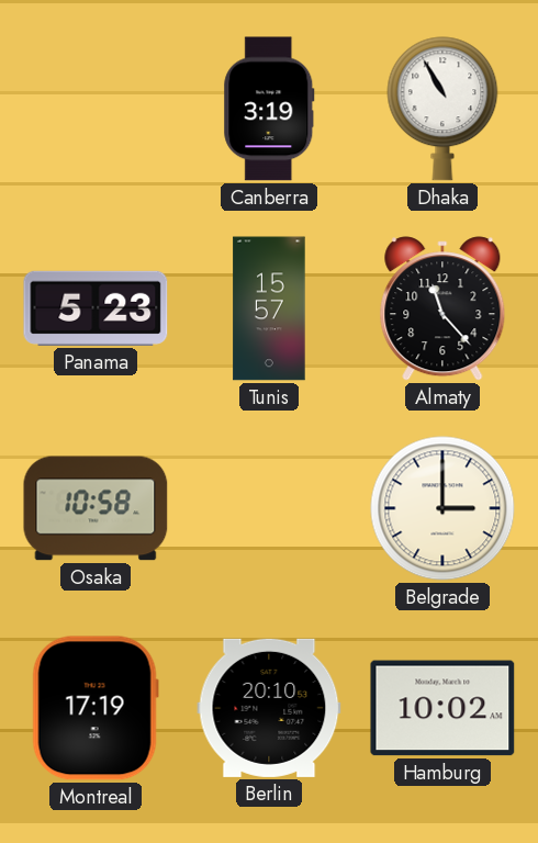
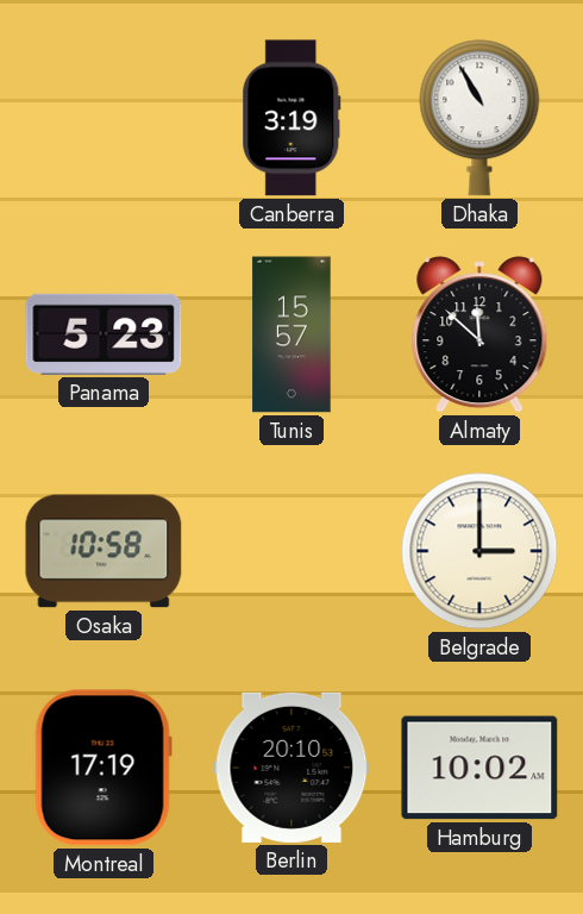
Almaty: 11:23 -> 11:52 (479, 334)
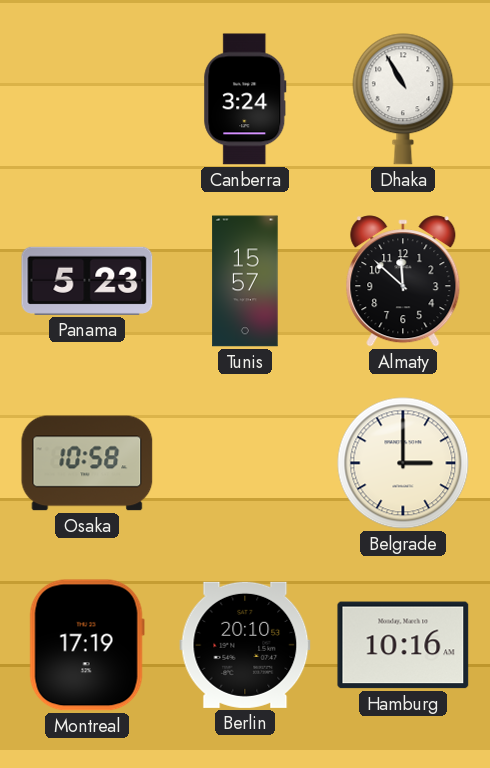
Canberra: 3:19 -> 3:24 (245, 99)
Hamburg: 10:02 -> 10:16 (403, 645)
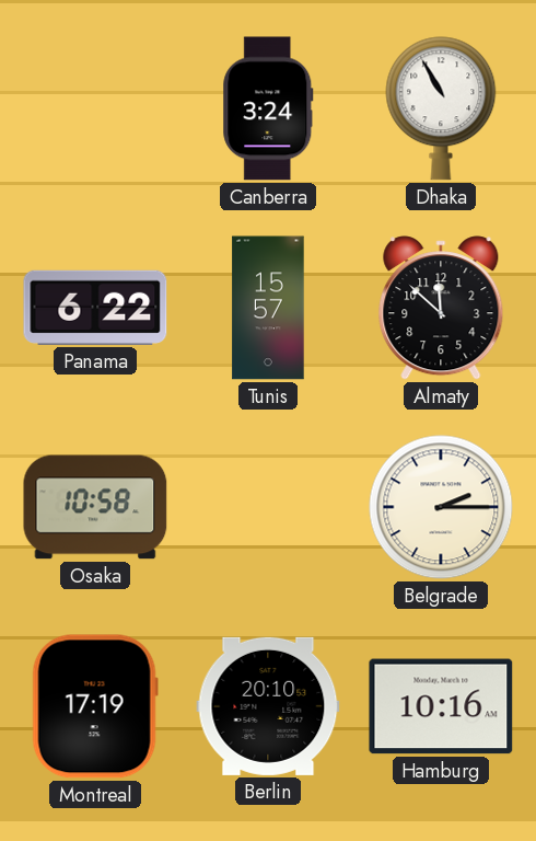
Panama: 5:23 -> 6:22 (95, 308)
Belgrade: 3:00 -> 2:15 (441, 507)
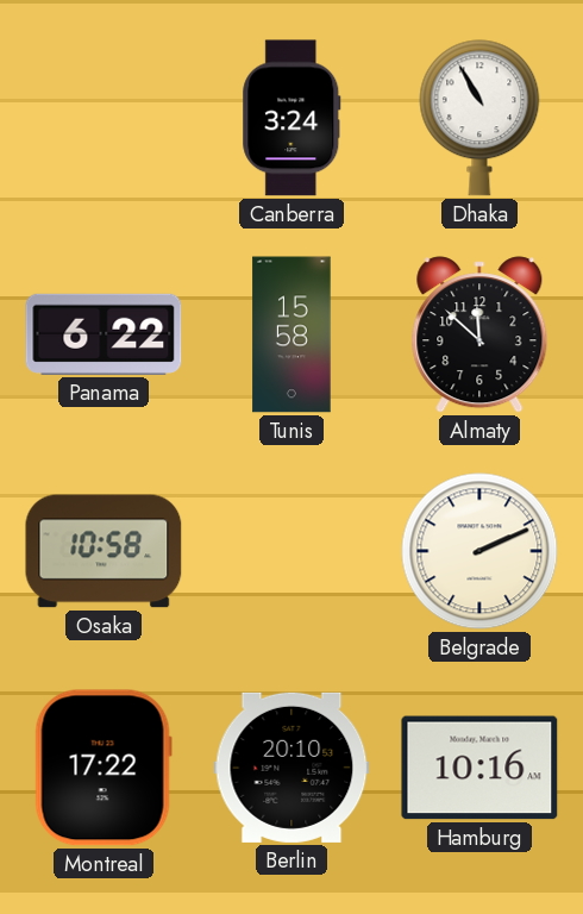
Tunis: 15:57 -> 15:58 (291, 334)
Belgrade: 2:15 -> 2:11 (479, 551)
Montreal: 17:19 -> 17:22 (104, 768)
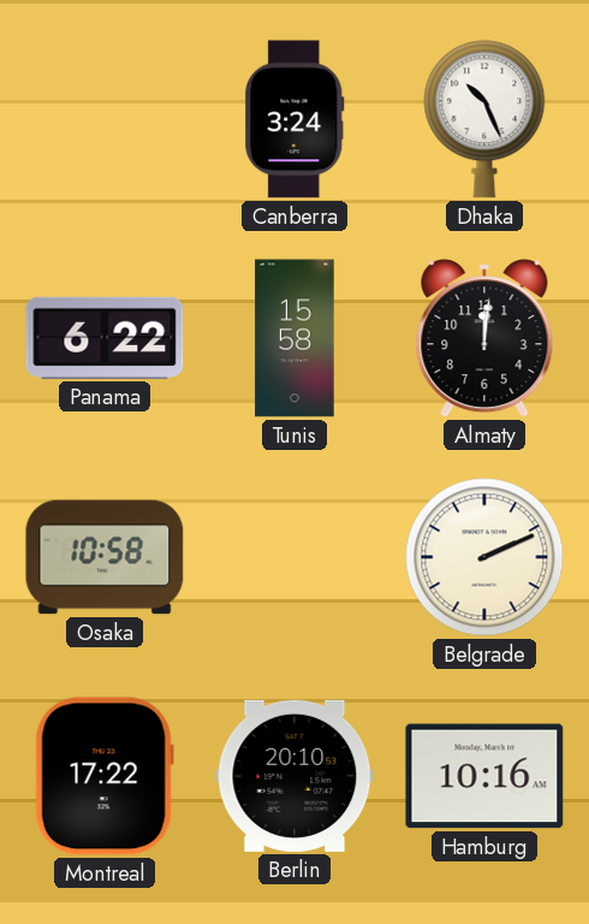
Dhaka: 10:55 -> 10:26 (484, 119)
Almaty: 11:52 -> 12:01 (484, 338)
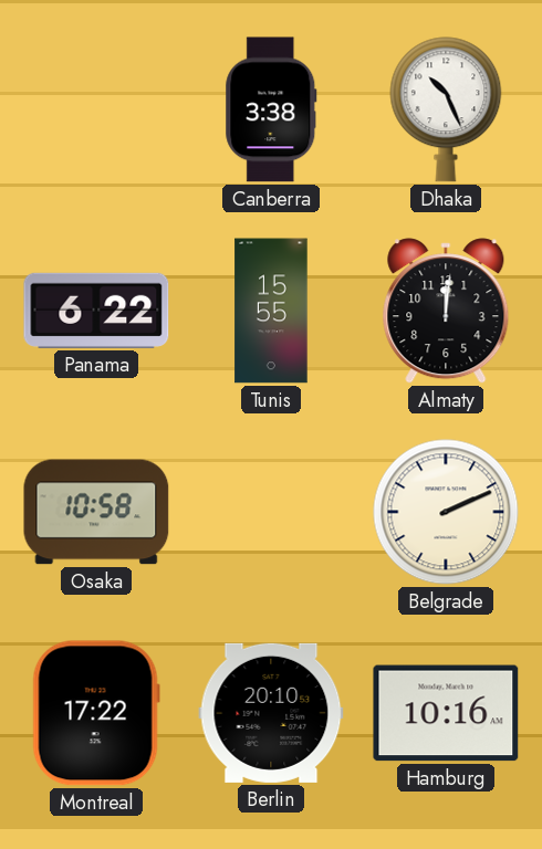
Canberra: 3:24 -> 3:38 (271, 109)
Tunis: 15:58 -> 15:55 (271, 311)
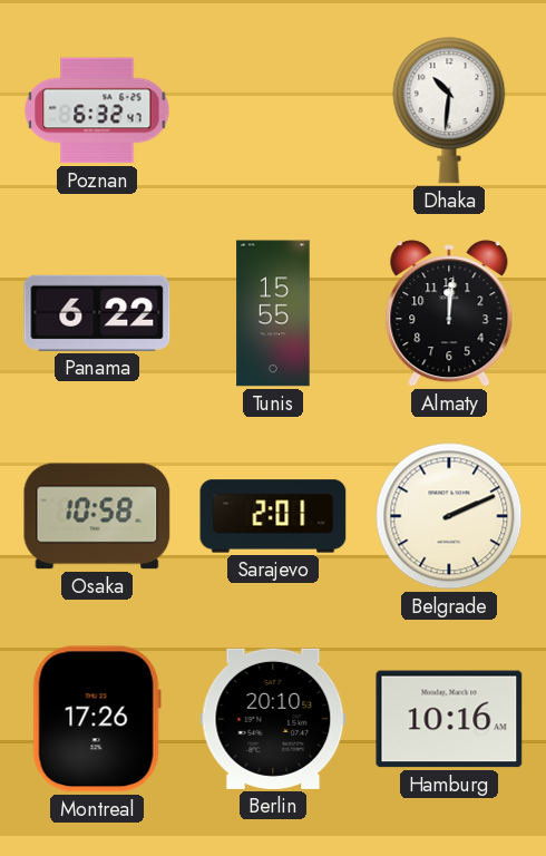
Poznan: none -> 6:32 (97, 110)
Canberra: 3:38 -> none (271, 109)
Dhaka: 10:26 -> 10:31 (449, 110)
Sarajevo: none -> 2:01 (273, 516)
Montreal: 17:22 -> 17:26 (97, 719)
